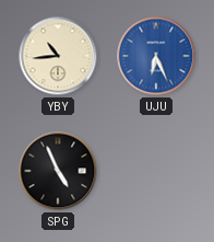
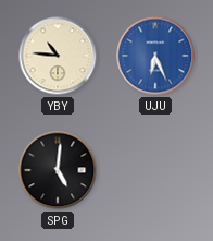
YBY: 10:44 -> 10:46 (58, 56)
SPG: 4:56 -> 5:01 (58, 170)
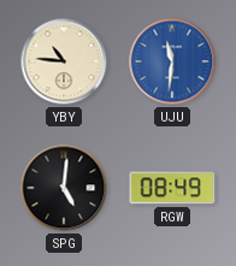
UJU: 6:26 -> 11:31 (172, 61)
RGW: none -> 08:49 (172, 188)
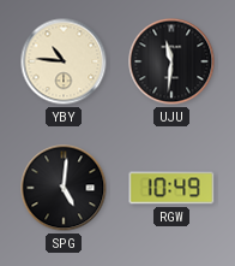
UJU dial: blue -> black (171, 61)
RGW: 08:49 -> 10:49 (171, 188)
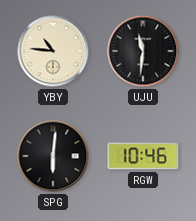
SPG: 5:01 -> 6:01 (53, 156)
RGW: 10:49 -> 10:46 (143, 156)
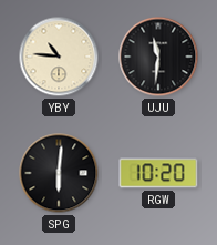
RGW: 10:46 -> 10:20 (158, 173)
